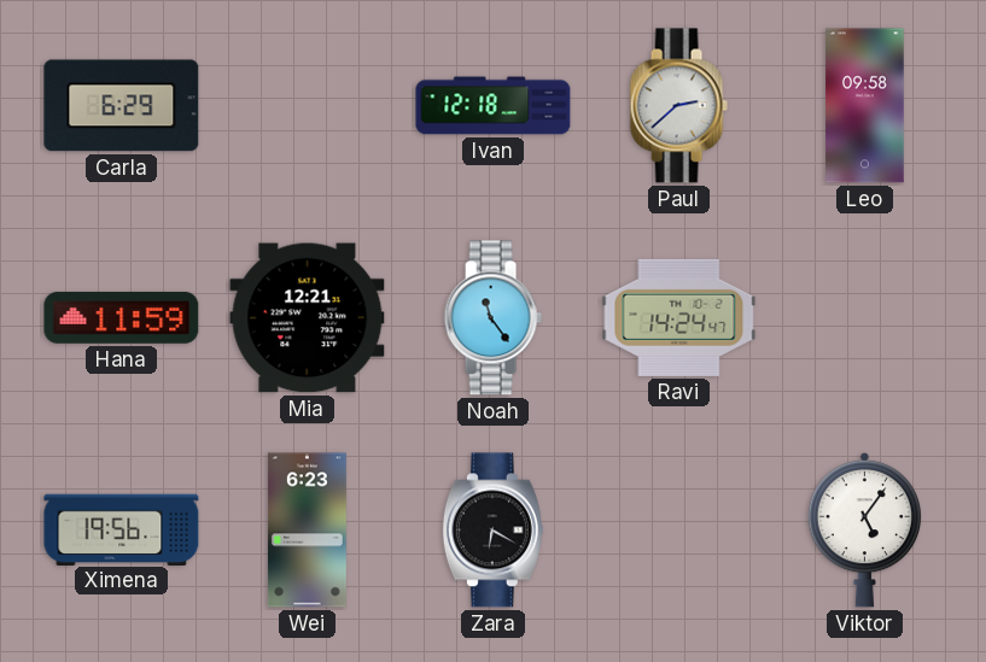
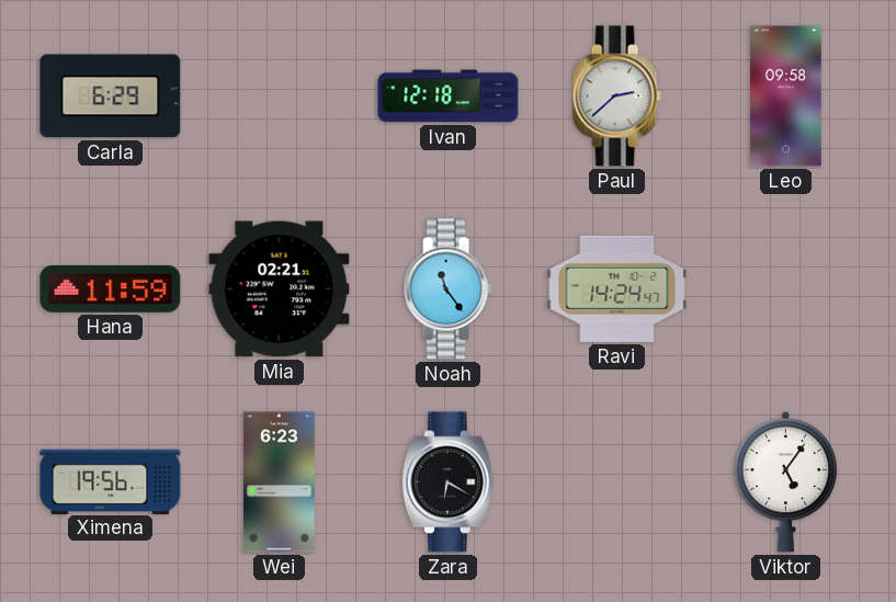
Mia: 12:21 -> 02:21 (280, 289)
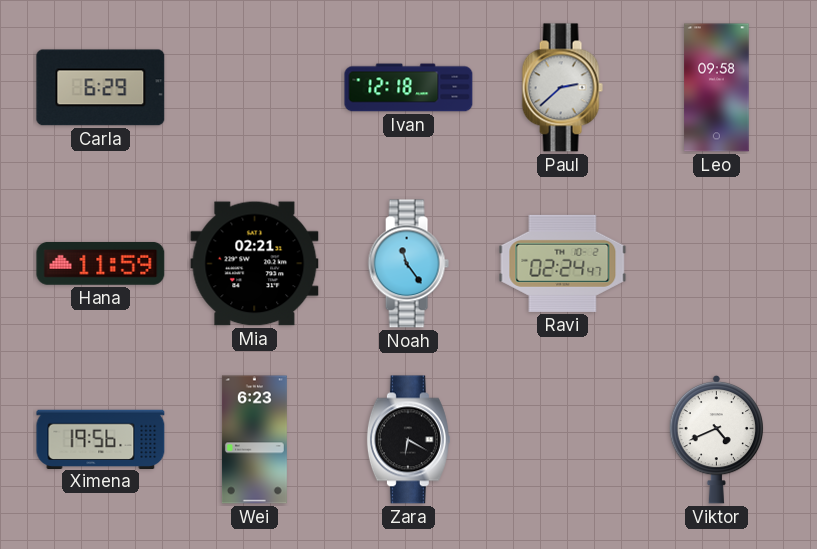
Ravi: 14:24 -> 02:24 (563, 263)
Viktor: 5:06 -> 4:41 (716, 439)
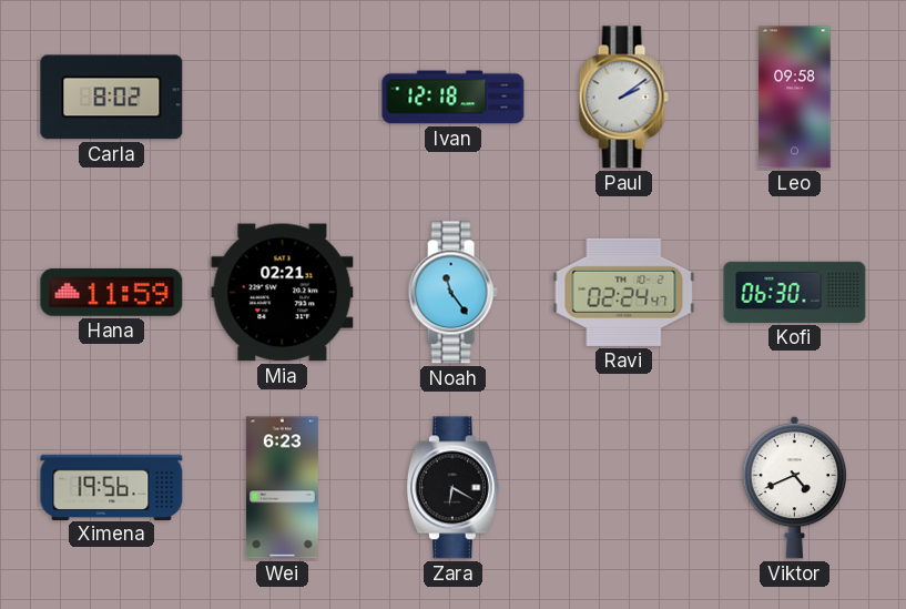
Carla: 6:29 -> 8:02 (112, 98)
Paul: 2:38 -> 2:09 (623, 98)
Kofi: none -> 06:30 (795, 292)
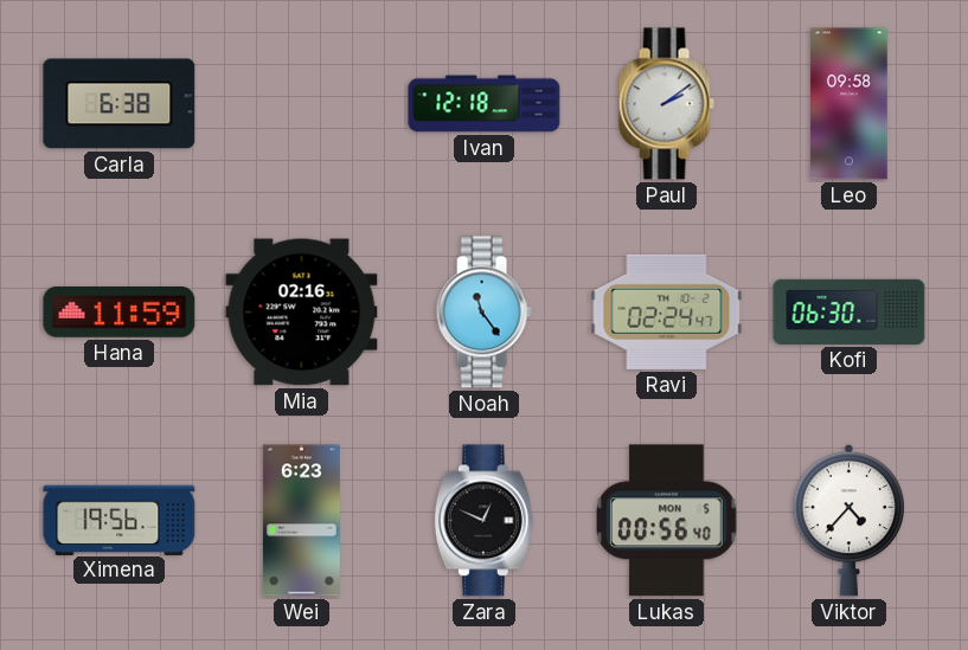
Carla: 8:02 -> 6:38 (120, 104)
Mia: 02:21 -> 02:16 (302, 313)
Zara: 6:20 -> 12:49 (483, 521)
Lukas: none -> 00:56 (667, 521)
Viktor: 4:41 -> 4:37 (848, 520)
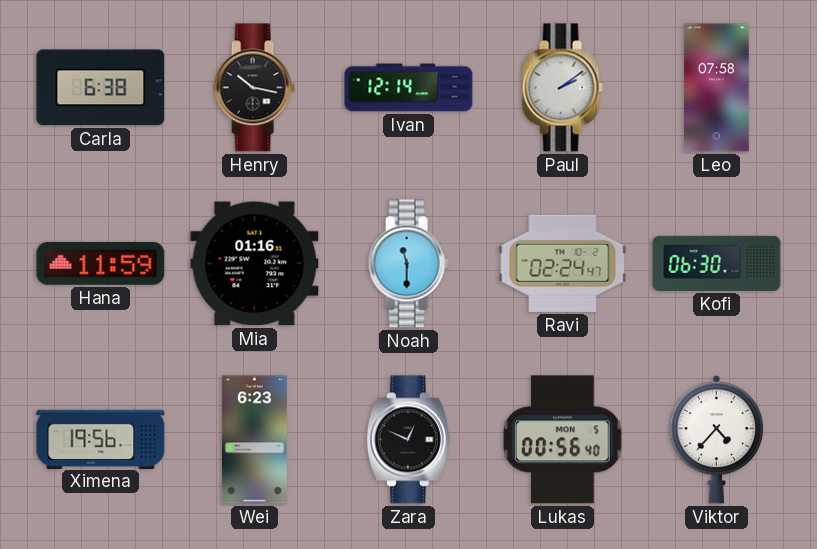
Henry: none -> 10:17 (254, 88)
Ivan: 12:18 -> 12:14 (409, 88)
Leo: 09:58 -> 07:58 (717, 88)
Mia: 02:16 -> 01:16 (255, 264)
Noah: 11:24 -> 11:30 (408, 264)
